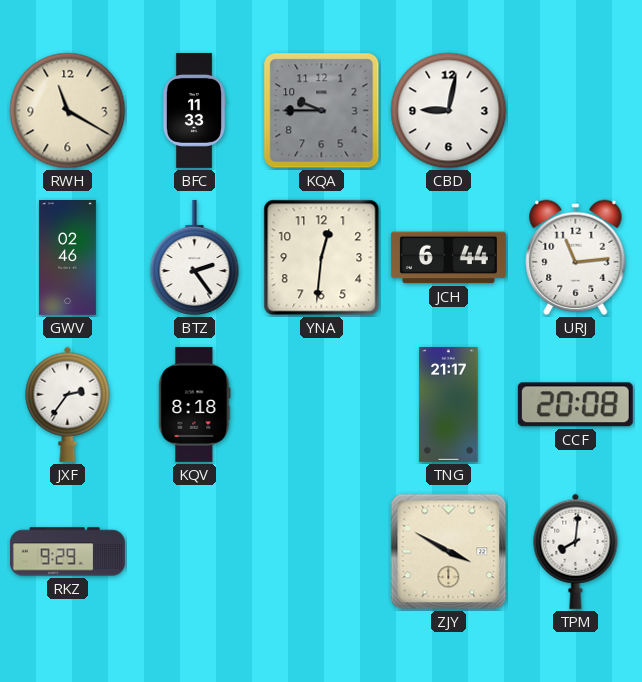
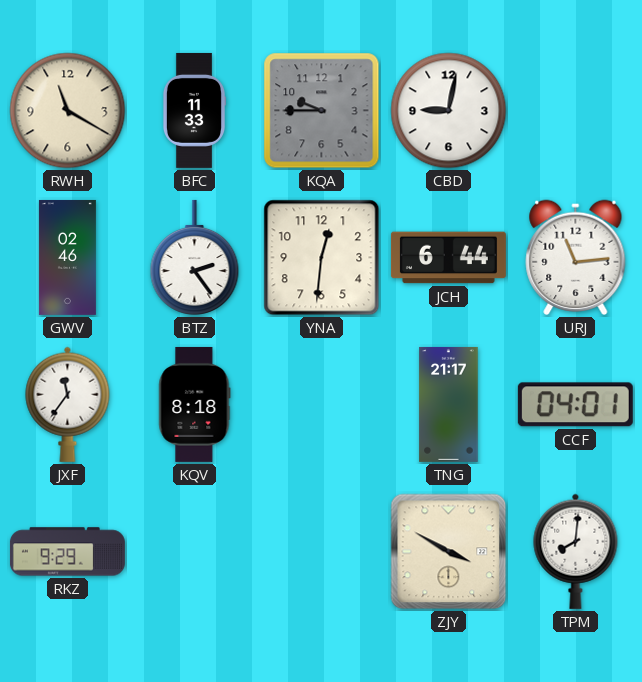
JXF: 2:36 -> 11:36 (68, 404)
CCF: 20:08 -> 04:01 (575, 405)
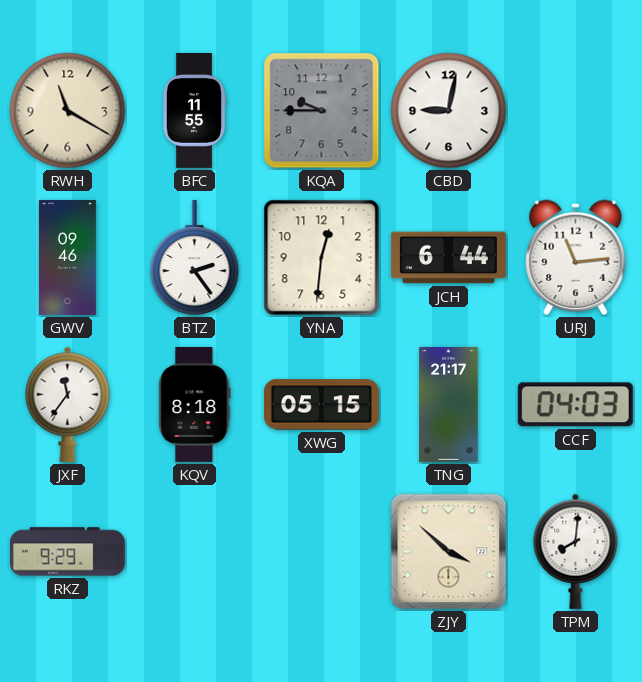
BFC: 11:33 -> 11:55 (194, 110)
GWV: 02:46 -> 09:46 (67, 257)
XWG: none -> 05:15 (321, 405)
CCF: 04:01 -> 04:03 (575, 405)
ZJY: 3:50 -> 3:52 (449, 552)
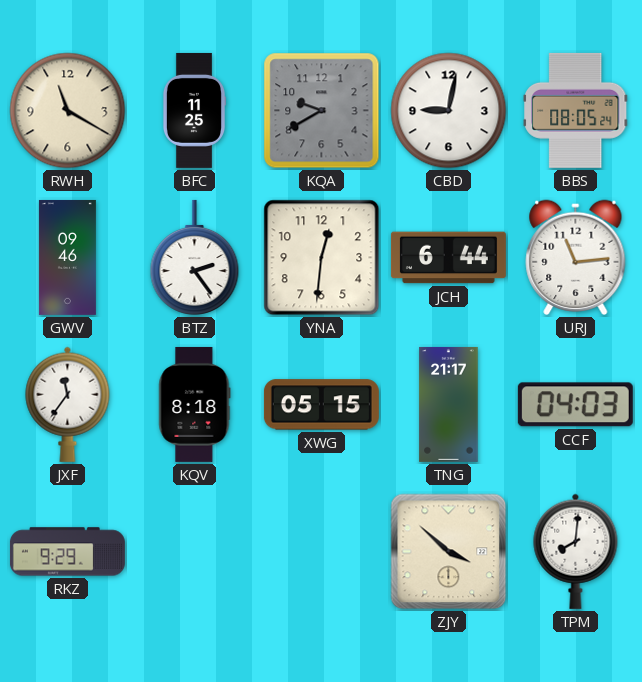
BFC: 11:55 -> 11:25 (194, 110)
KQA: 9:45 -> 9:40 (322, 111)
BBS: none -> 08:05 (576, 110)
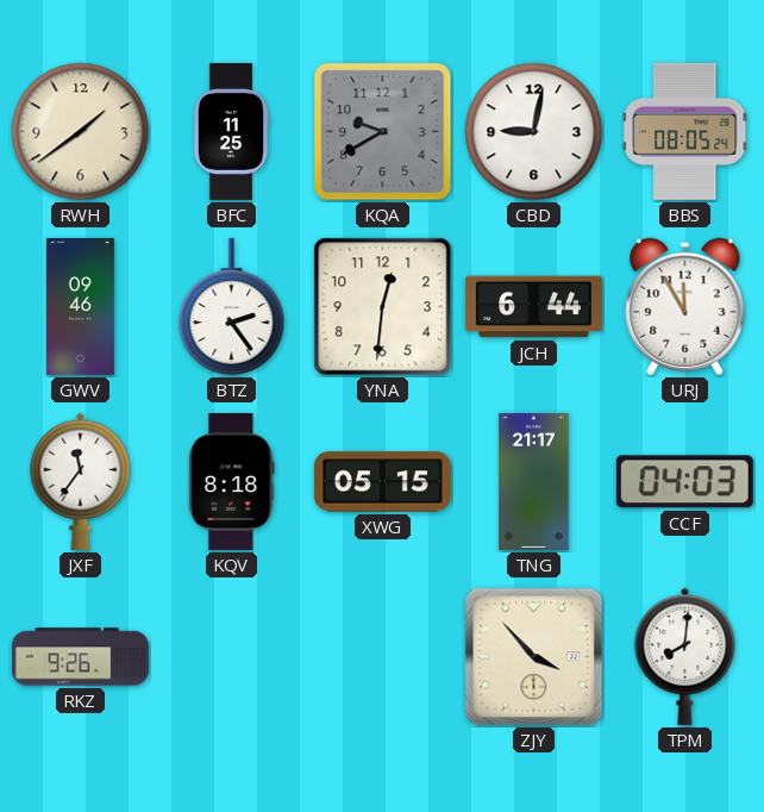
RWH: 11:20 -> 1:39 (81, 132)
URJ: 11:14 -> 11:55 (685, 306)
RKZ: 9:29 -> 9:26 (80, 657)
ZJY: 3:52 -> 3:53 (534, 657)
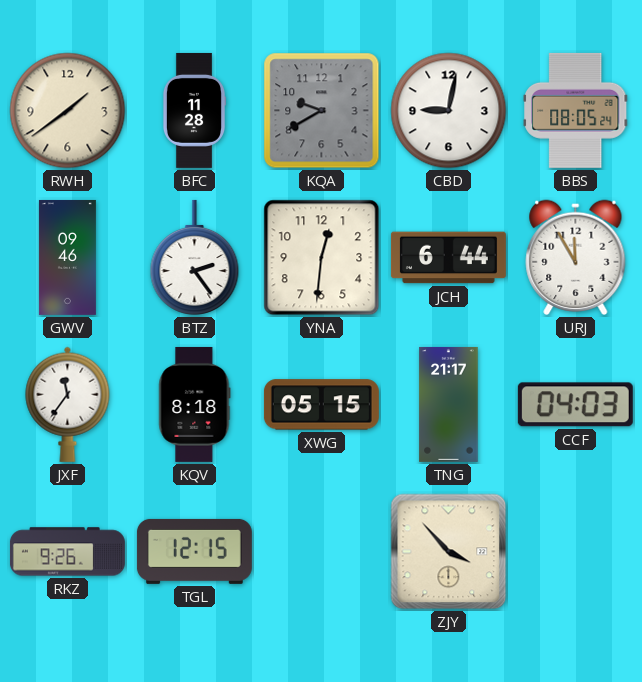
BFC: 11:25 -> 11:28 (194, 110)
TGL: none -> 12:15 (194, 551)
TPM: 8:01 -> none (685, 656)
